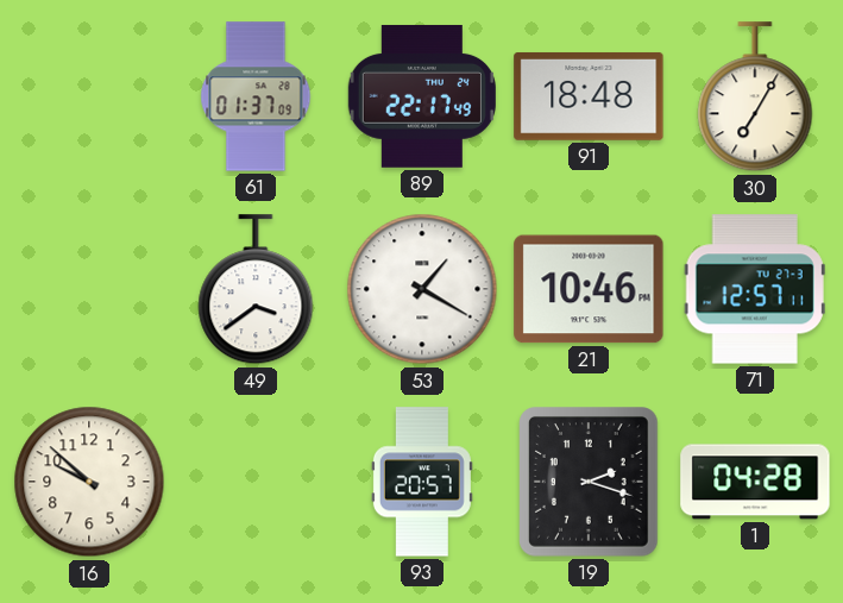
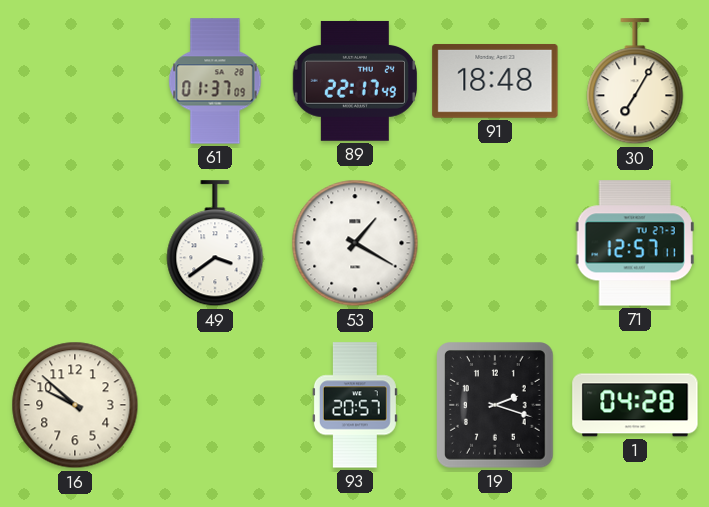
21: 10:46 -> none (589, 289)
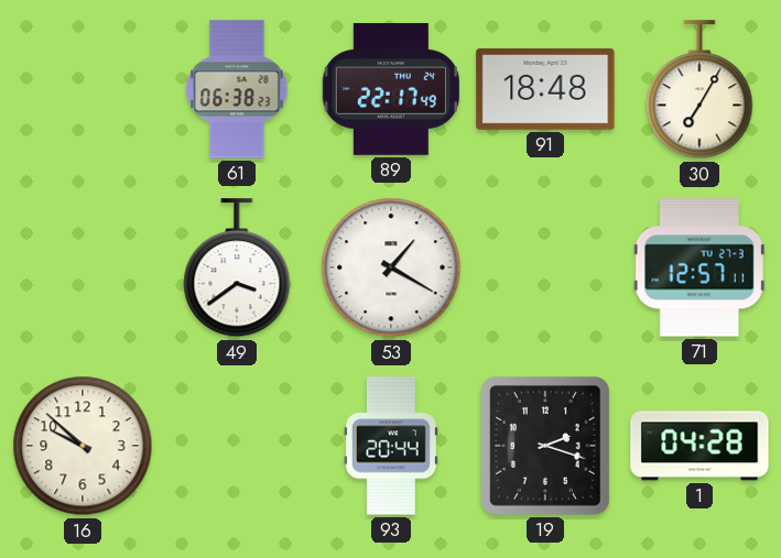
61: 01:37 -> 06:38 (237, 89)
93: 20:57 -> 20:44 (391, 446)
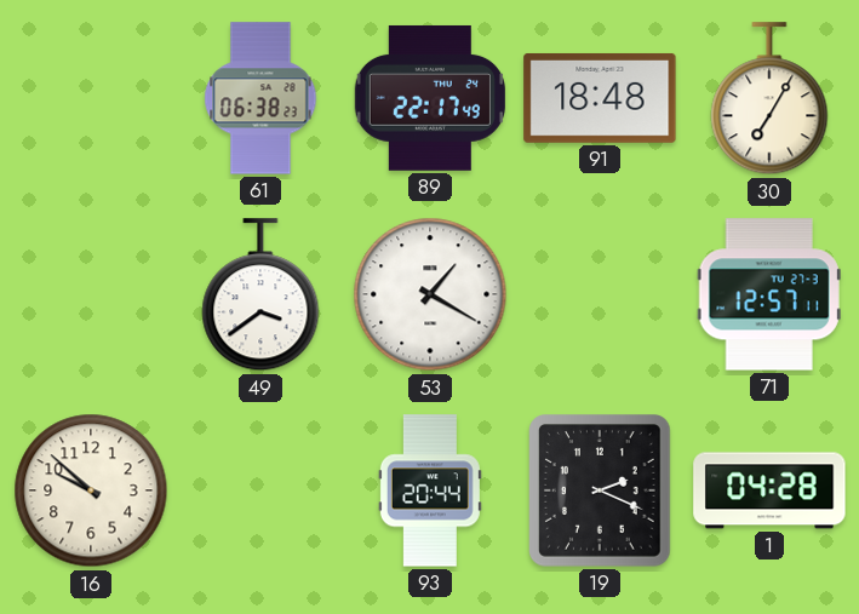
19: 2:18 -> 2:19 (601, 490)
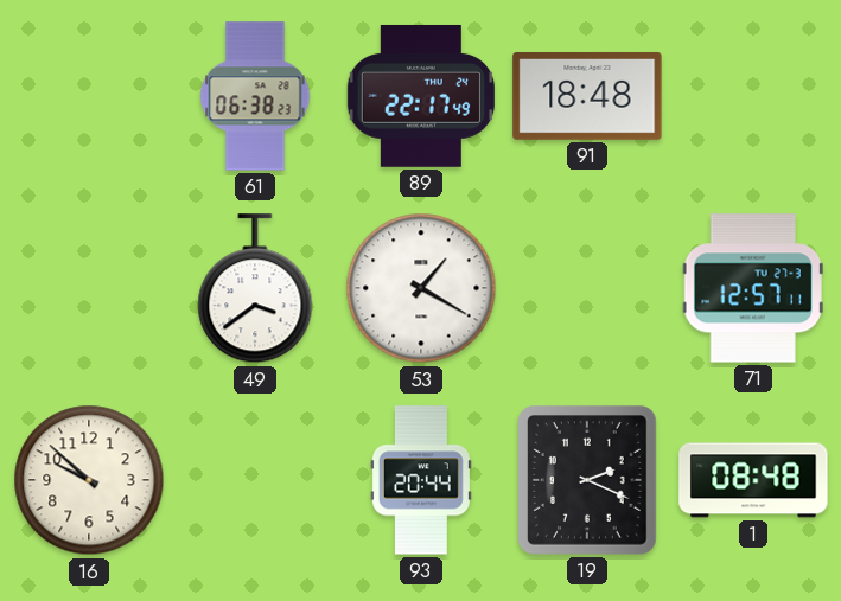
30: 7:05 -> none (769, 99)
1: 04:28 -> 08:48 (753, 480)
